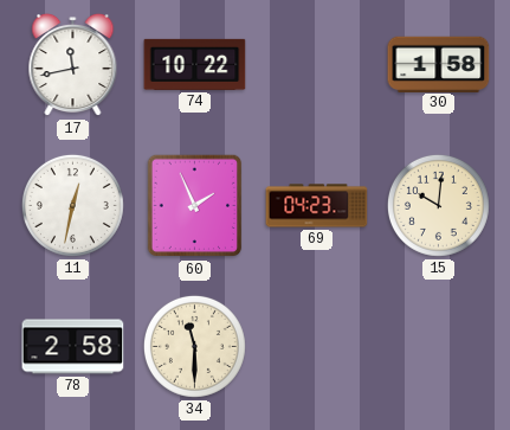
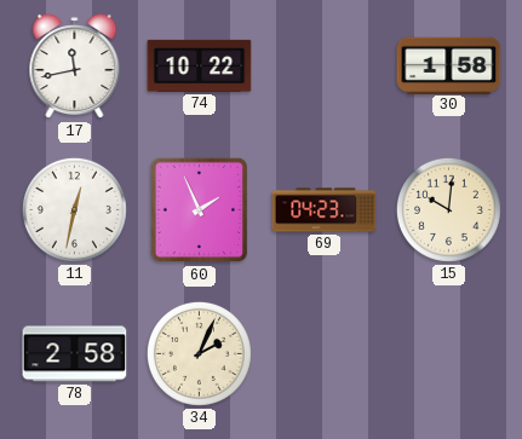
34: 11:30 -> 2:04 (199, 353)
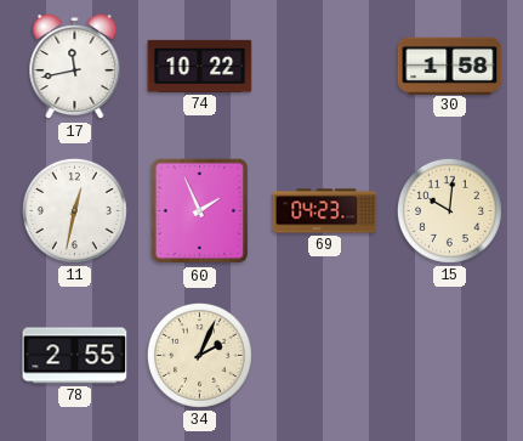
78: 2:58 -> 2:55 (75, 356)
